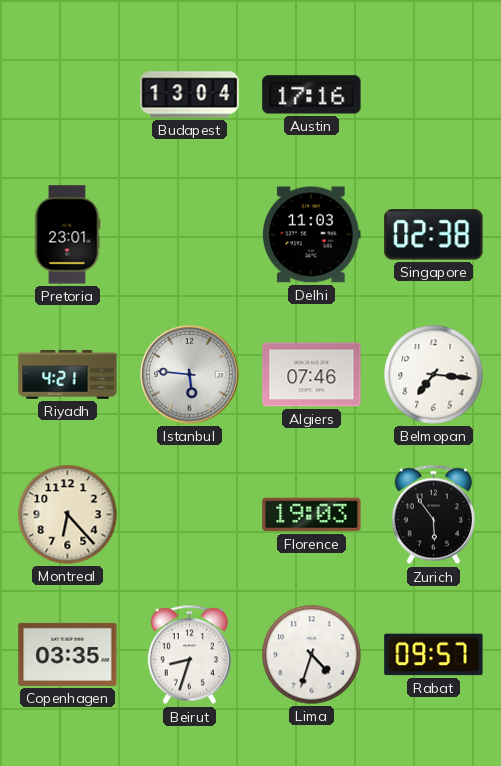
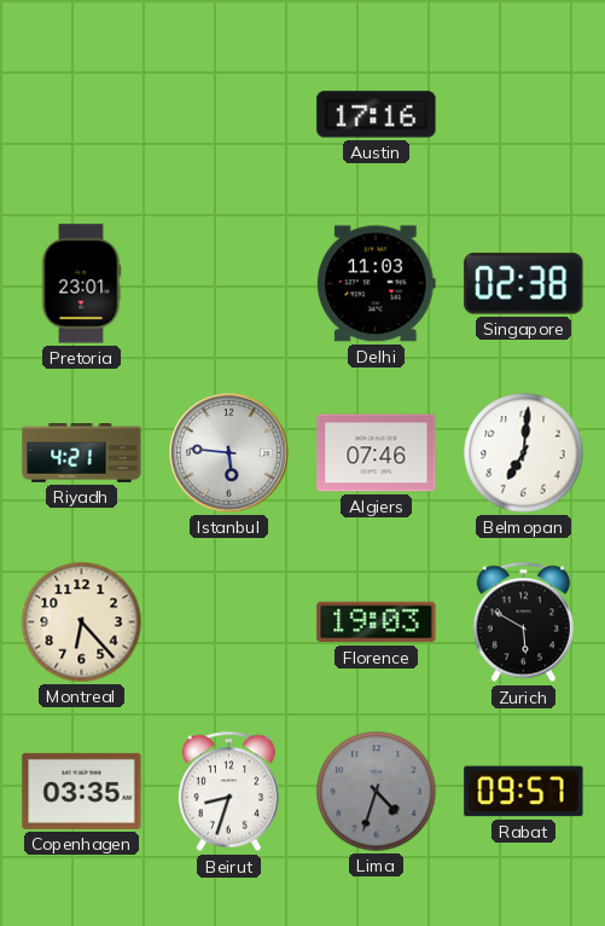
Budapest: 13:04 -> none (190, 95)
Belmopan: 7:16 -> 7:01 (524, 453)
Zurich: 5:54 -> 5:50 (523, 623)
Lima dial: white -> grey (377, 792)
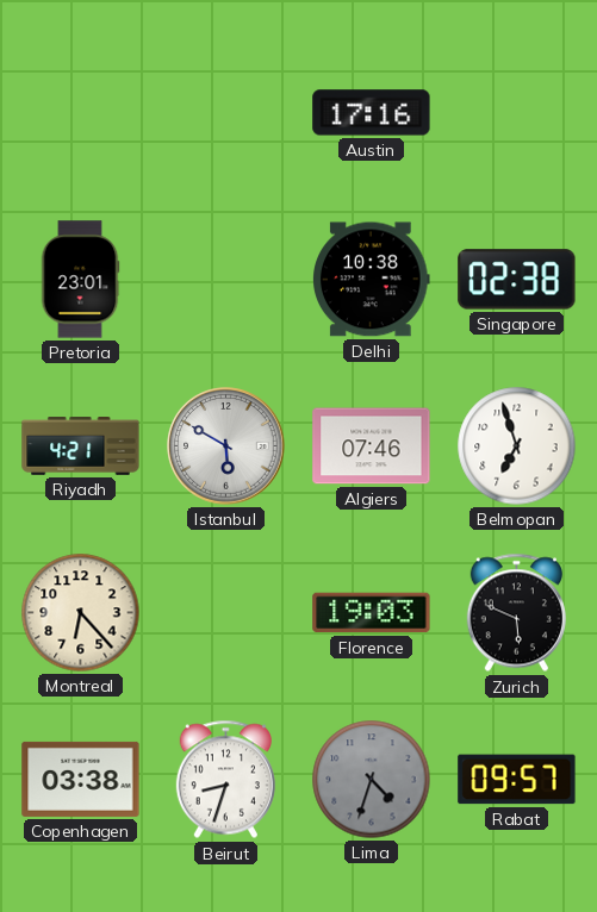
Delhi: 11:03 -> 10:38 (372, 280)
Istanbul: 5:46 -> 5:50 (226, 446)
Belmopan: 7:01 -> 6:57 (517, 446)
Zurich: 5:50 -> 5:49 (516, 613)
Copenhagen: 03:35 -> 03:38 (81, 779)
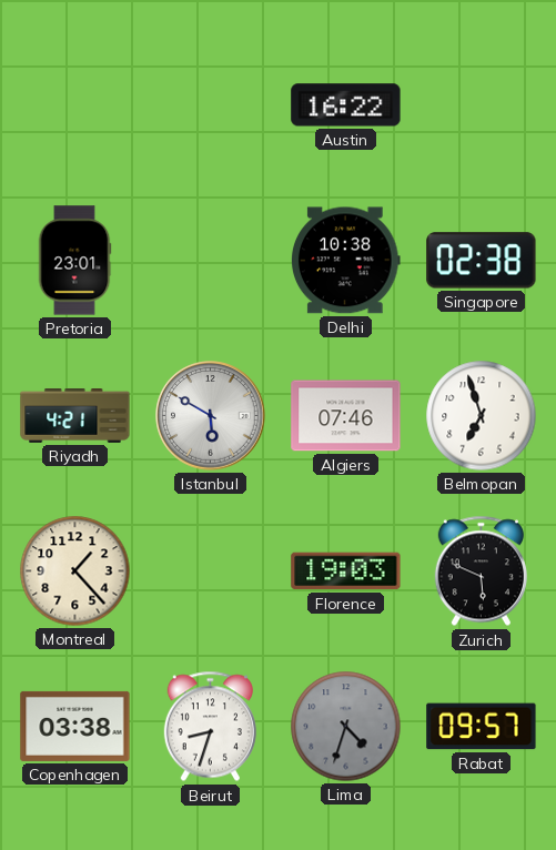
Austin: 17:16 -> 16:22 (346, 105)
Montreal: 6:23 -> 1:23 (75, 571)
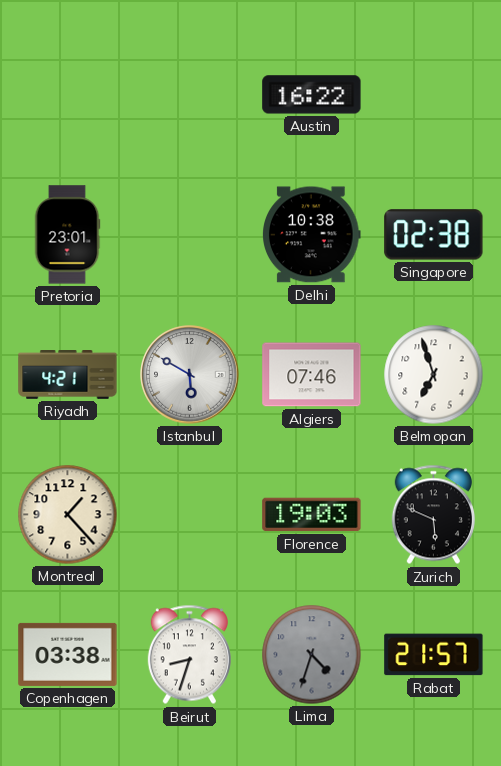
Rabat: 09:57 -> 21:57 (434, 655)
